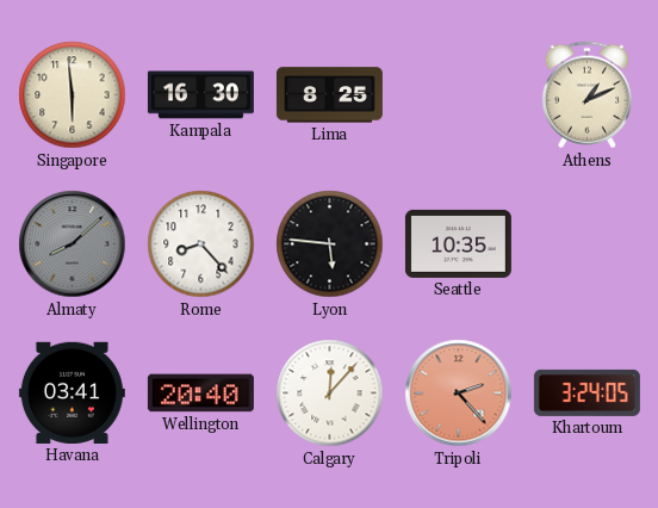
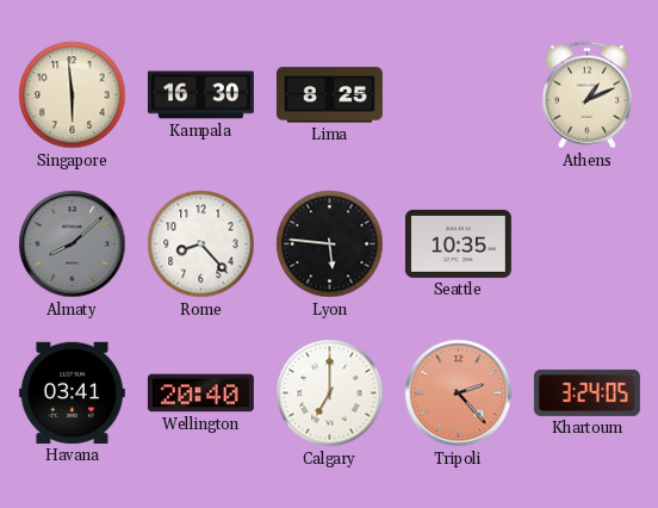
Calgary: 12:07 -> 7:00 (330, 394)
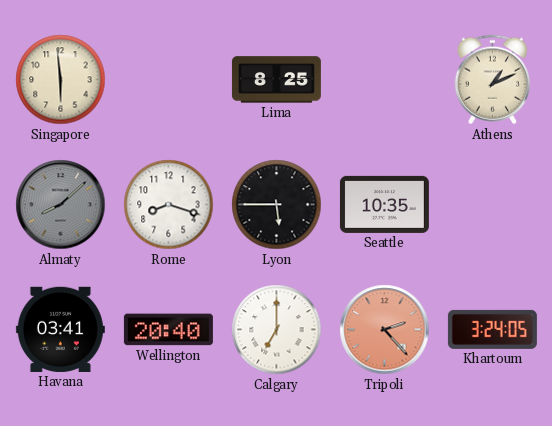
Kampala: 16:30 -> none (200, 95)
Rome: 8:23 -> 8:18 (169, 205)
Lyon: 5:46 -> 5:45 (277, 205)
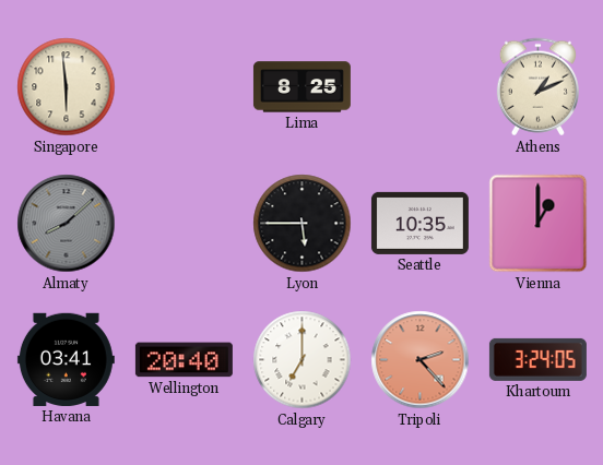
Rome: 8:18 -> none (169, 205)
Vienna: none -> 1:00 (539, 224)
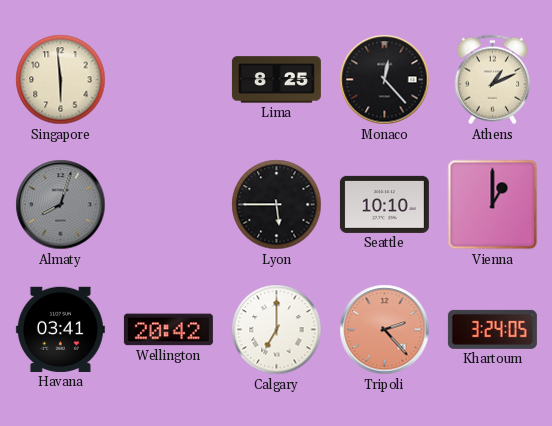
Monaco: none -> 12:23 (385, 80)
Almaty: 8:08 -> 8:03 (61, 205)
Seattle: 10:35 -> 10:10 (384, 204)
Wellington: 20:40 -> 20:42 (168, 330)
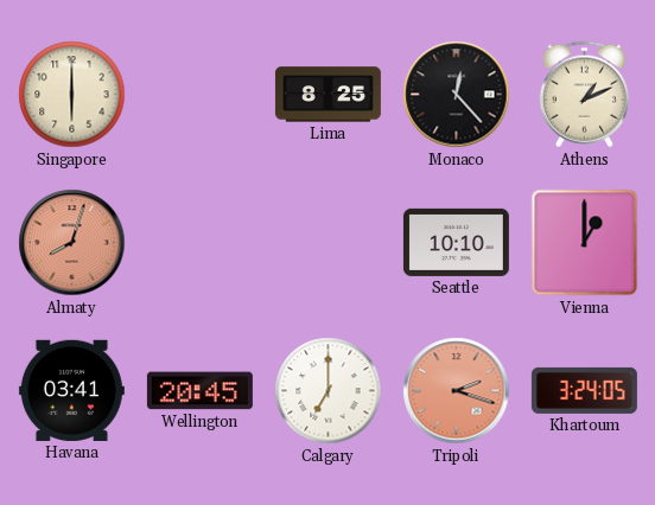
Singapore: 5:59 -> 6:00 (72, 95)
Almaty dial: grey -> salmon (72, 243)
Lyon: 5:45 -> none (277, 205)
Wellington: 20:42 -> 20:45 (199, 391)
Tripoli: 2:23 -> 2:18 (457, 391)
